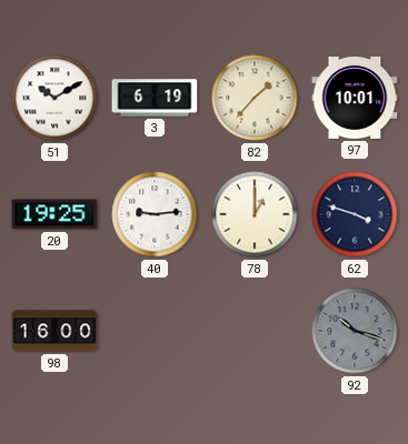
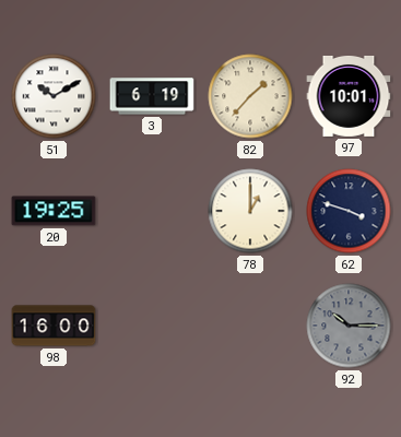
40: 9:14 -> none (155, 214)
92: 10:18 -> 10:15 (349, 326)
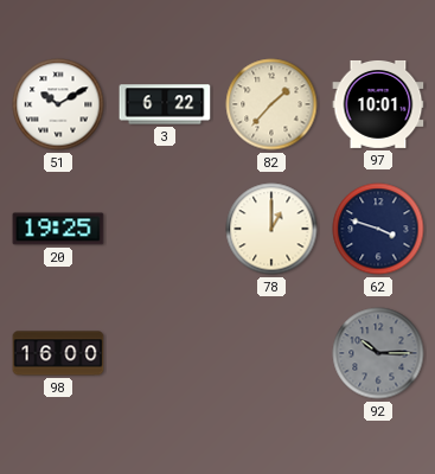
3: 6:19 -> 6:22 (165, 104)
